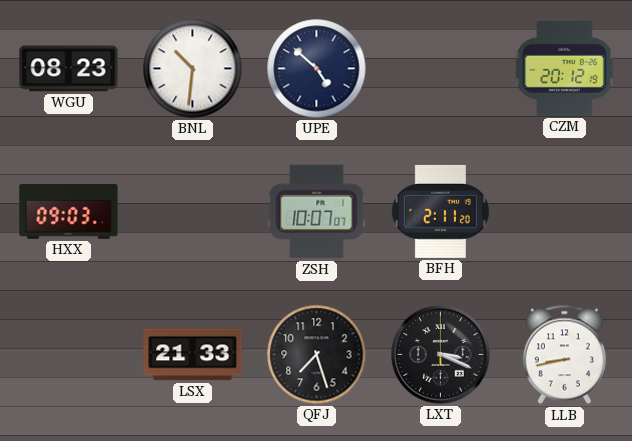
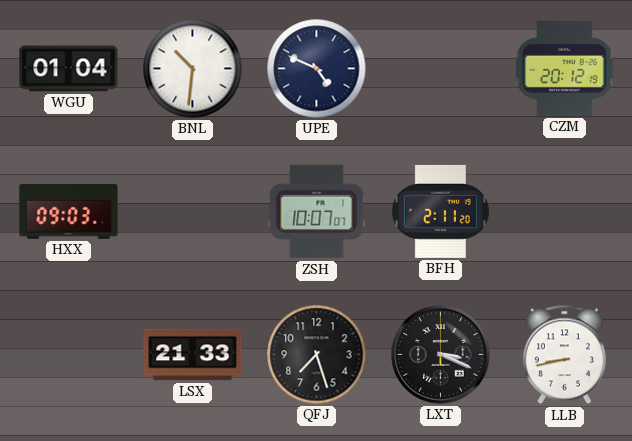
WGU: 08:23 -> 01:04 (69, 69)
UPE: 4:52 -> 4:49 (317, 69)
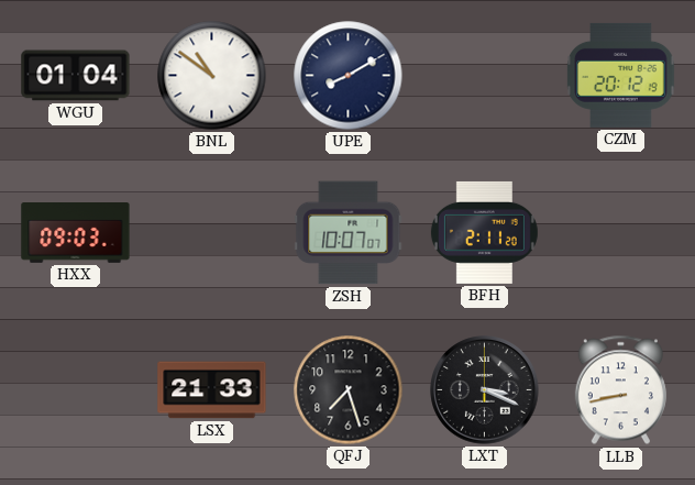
BNL: 10:31 -> 10:51 (212, 76)
UPE: 4:49 -> 8:10 (349, 76)
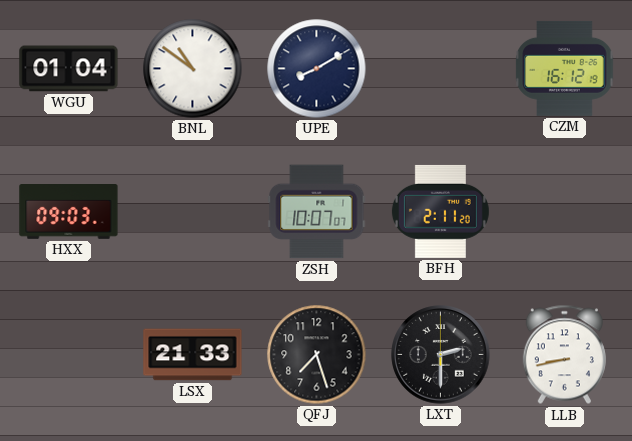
CZM: 20:12 -> 16:12 (565, 68)
LXT: 3:19 -> 2:30 (441, 355)
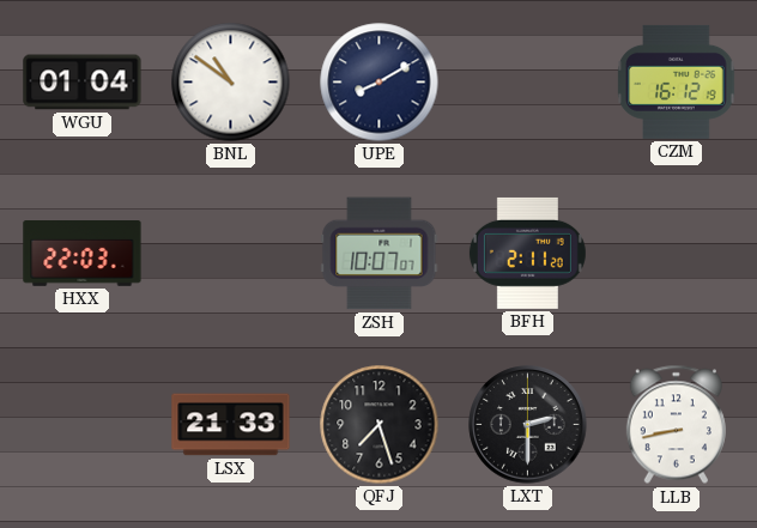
HXX: 09:03 -> 22:03 (83, 254)
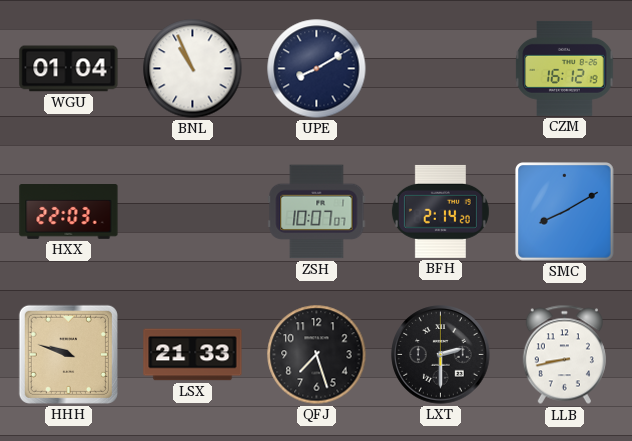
BNL: 10:51 -> 10:56 (193, 69)
BFH: 2:11 -> 2:14 (440, 211)
SMC: none -> 8:10 (565, 212)
HHH: none -> 9:48 (68, 354)
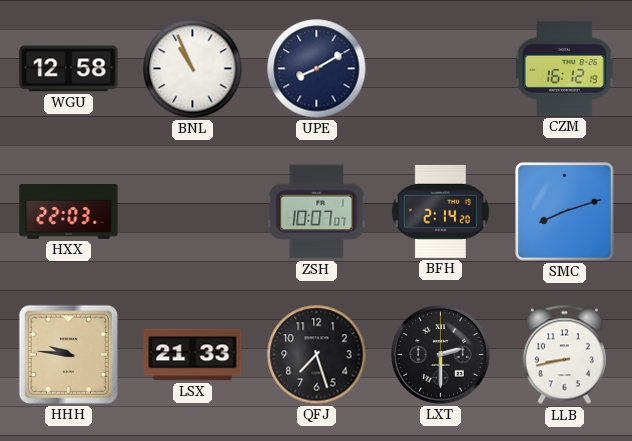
WGU: 01:04 -> 12:58 (69, 69)
SMC: 8:10 -> 8:12 (565, 212)
HHH: 9:48 -> 9:46 (68, 354)
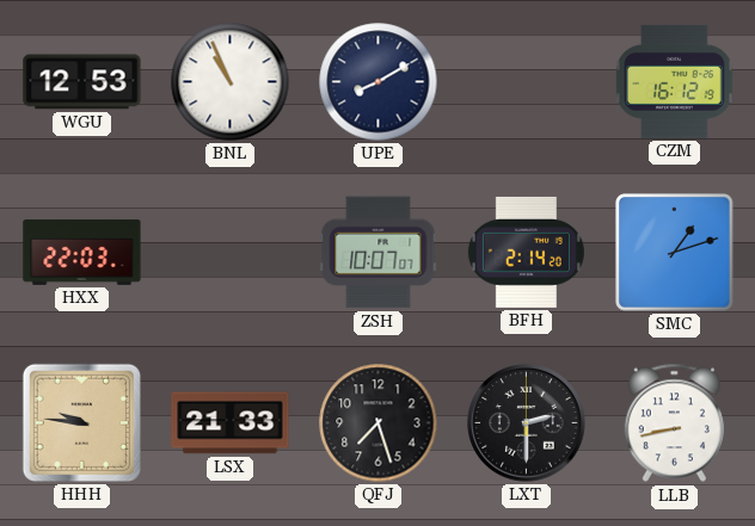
WGU: 12:58 -> 12:53 (82, 82)
SMC: 8:12 -> 1:12 (675, 253)
